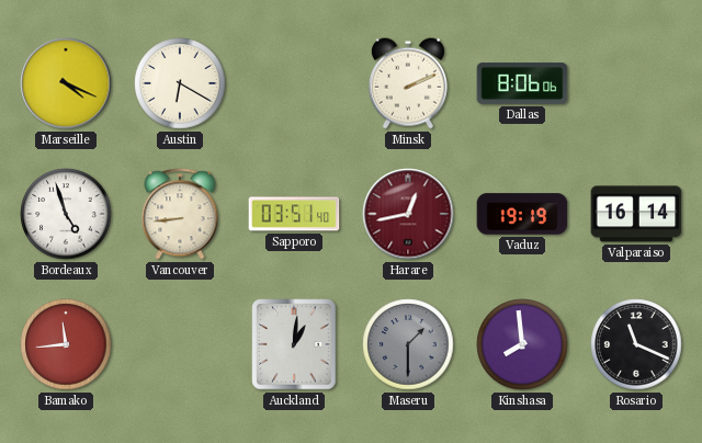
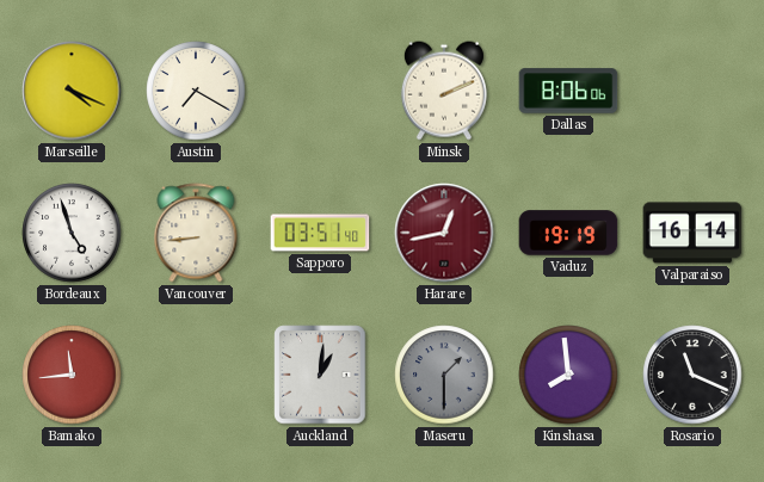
Austin: 6:20 -> 7:20 (196, 91)
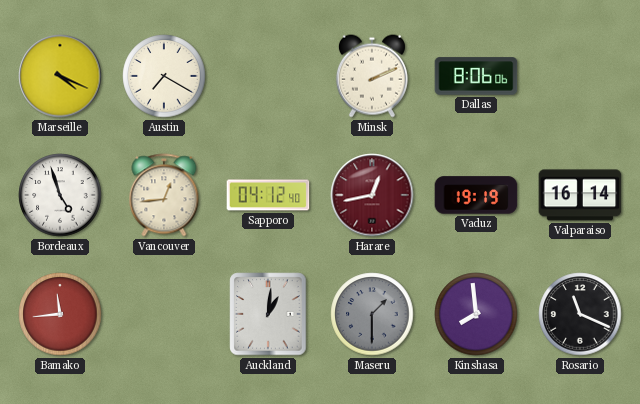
Vancouver: 8:44 -> 12:44 (164, 195)
Sapporo: 03:51 -> 04:12 (268, 195)
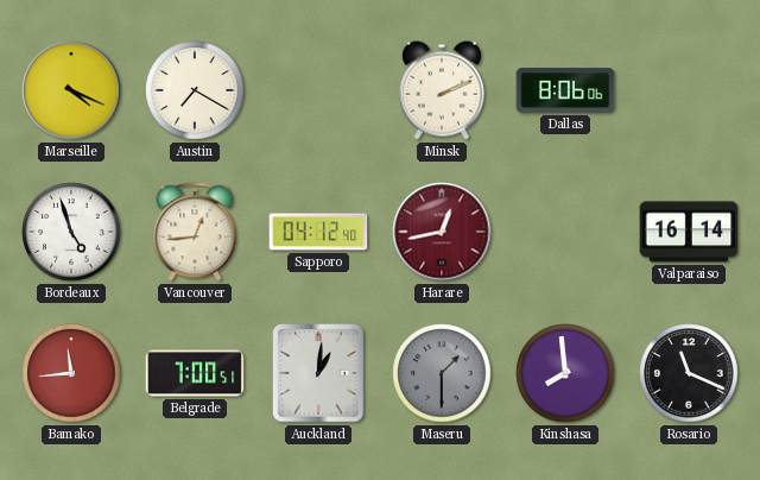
Vaduz: 19:19 -> none (476, 195)
Belgrade: none -> 7:00 (195, 373)
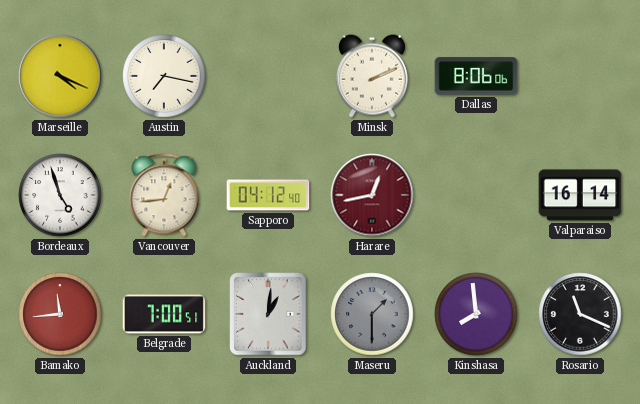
Austin: 7:20 -> 7:17 (164, 76)
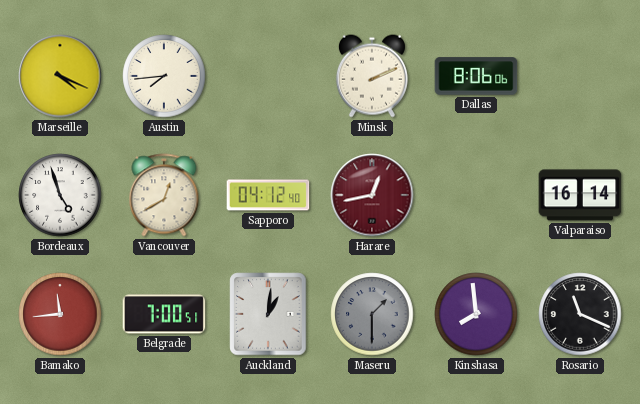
Austin: 7:17 -> 7:44 (164, 76)
Vancouver: 12:44 -> 12:40 (164, 195)
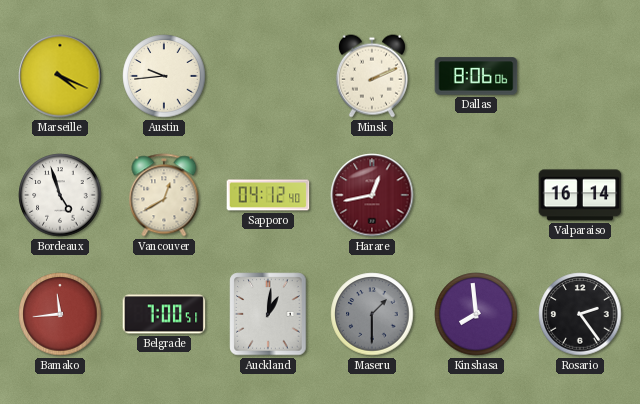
Austin: 7:44 -> 9:44 (164, 76)
Rosario: 11:19 -> 2:24 (580, 314)
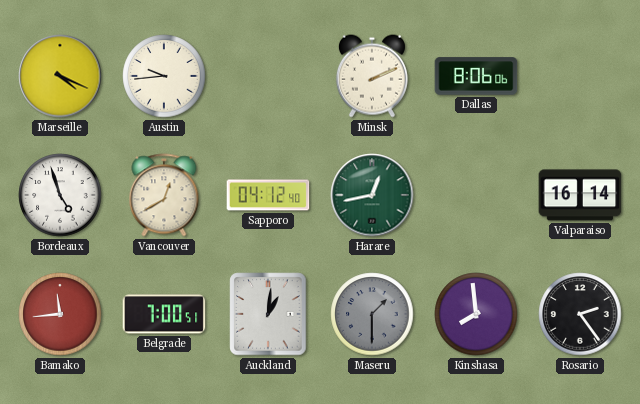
Harare dial: burgundy -> green (372, 195)
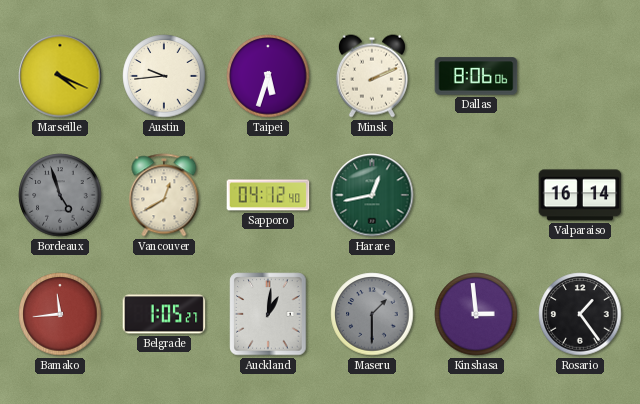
Taipei: none -> 5:33 (268, 76)
Bordeaux dial: white -> grey (60, 195)
Belgrade: 7:00 -> 1:05 (164, 314)
Kinshasa: 7:59 -> 2:59 (476, 314)
Rosario: 2:24 -> 1:24 (580, 314)
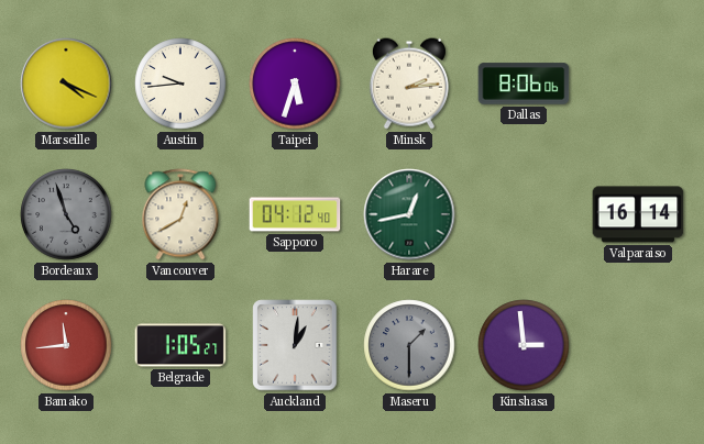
Minsk: 2:11 -> 2:14 (409, 84)
Rosario: 1:24 -> none (580, 314)
